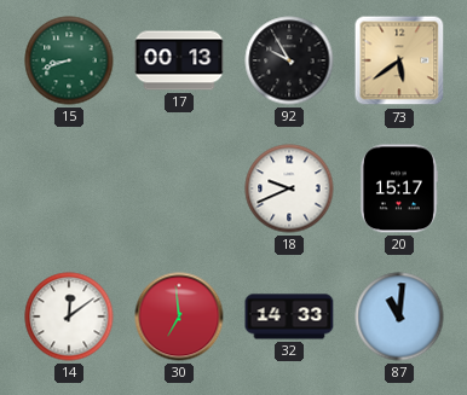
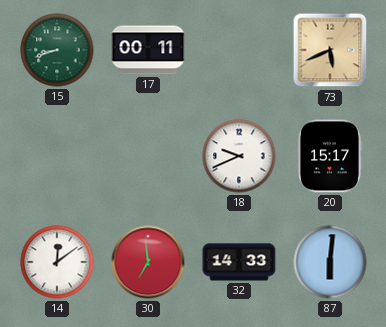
17: 00:13 -> 00:11 (148, 50)
92: 9:55 -> none (289, 60)
73: 5:39 -> 5:41 (330, 50)
87: 11:01 -> 6:01 (330, 262)
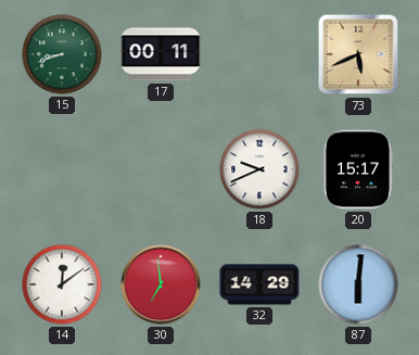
32: 14:33 -> 14:29 (259, 284)
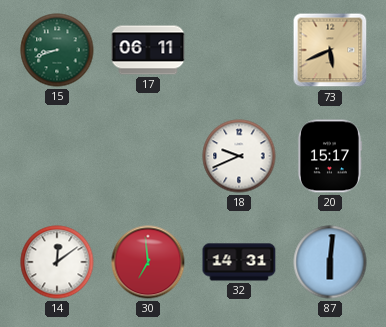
17: 00:11 -> 06:11 (148, 50)
32: 14:29 -> 14:31 (239, 262)
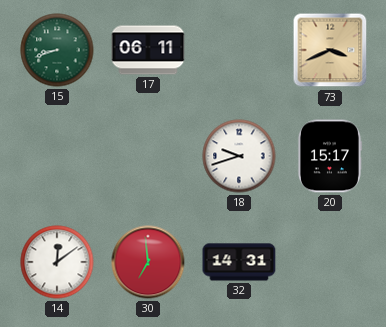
73: 5:41 -> 3:41 (330, 50)
18: 9:41 -> 9:42 (239, 156)
87: 6:01 -> none (330, 262)
